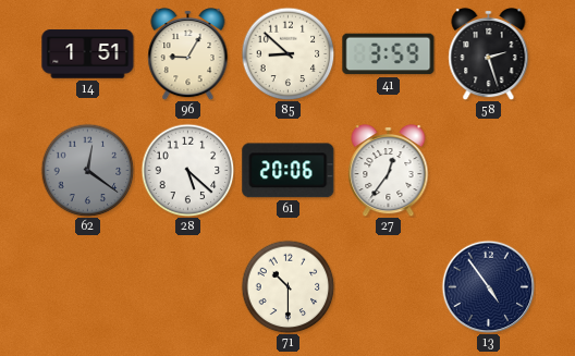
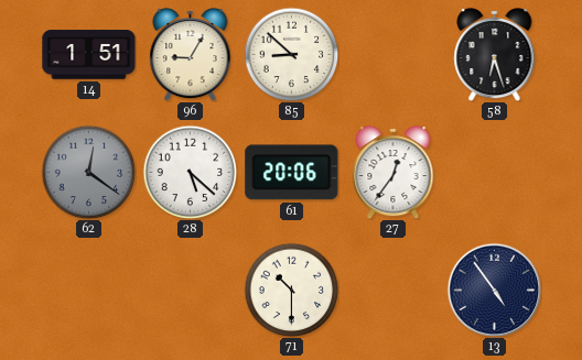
41: 3:59 -> none (389, 54)
58: 2:27 -> 6:27 (495, 54)
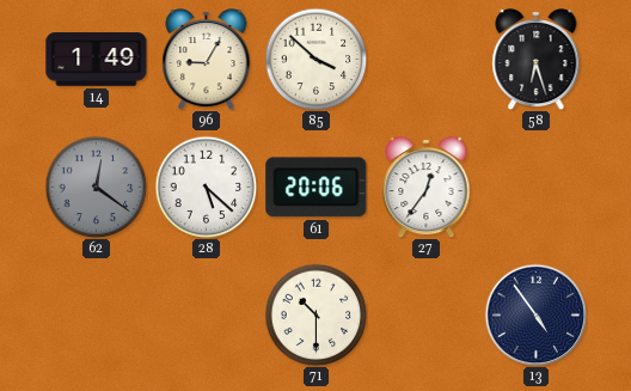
14: 1:51 -> 1:49 (97, 60)
85: 8:52 -> 3:52 (315, 59)
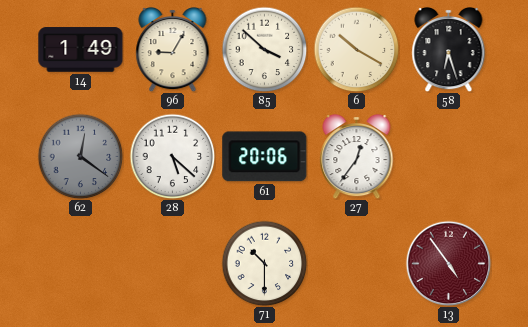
6: none -> 10:20 (356, 49)
13 dial: navy -> burgundy (448, 263)
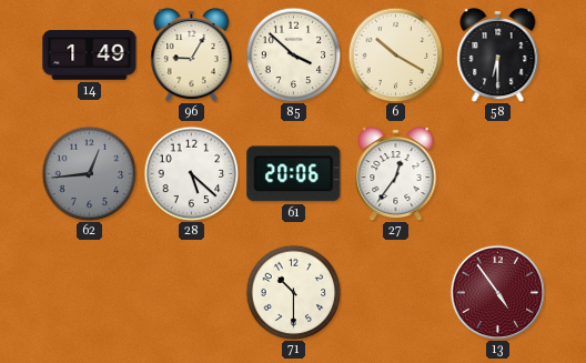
58: 6:27 -> 6:30 (498, 54)
62: 12:21 -> 12:44 (89, 173)
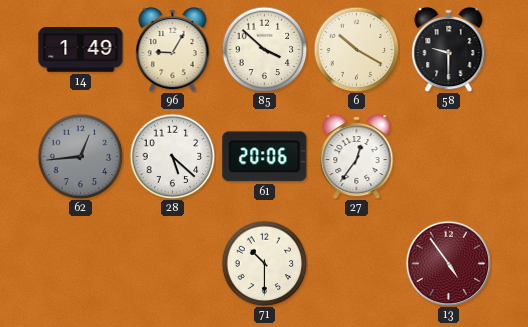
58: 6:30 -> 9:30 (449, 49)
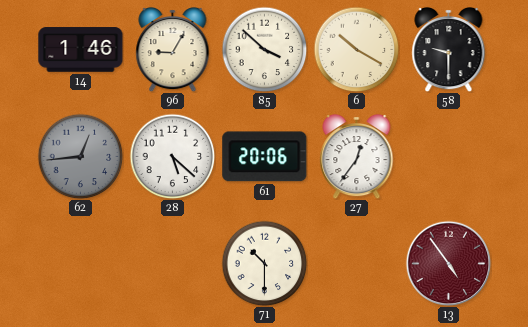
14: 1:49 -> 1:46 (81, 50)
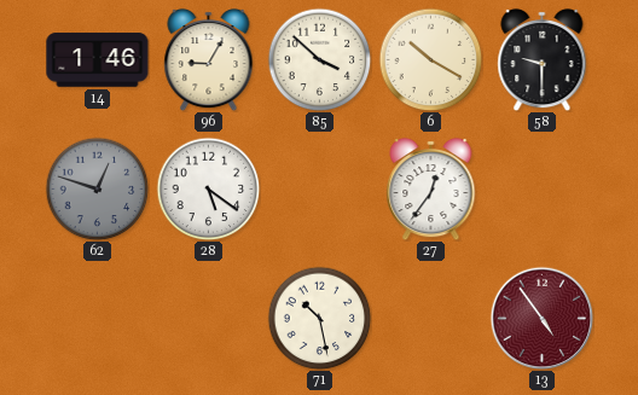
62: 12:44 -> 12:48 (97, 188)
28: 5:22 -> 5:21 (208, 188)
61: 20:06 -> none (265, 157)
71: 10:30 -> 10:28 (319, 318)
